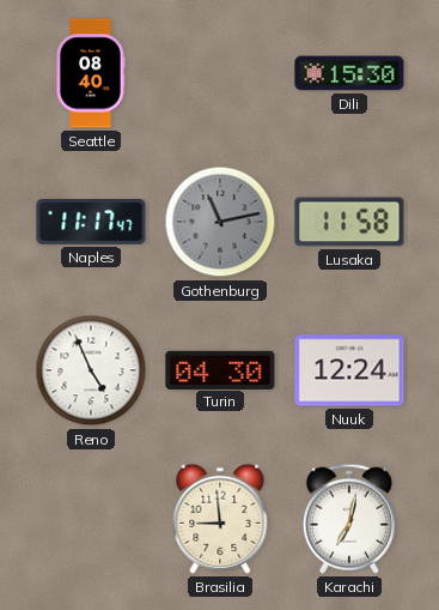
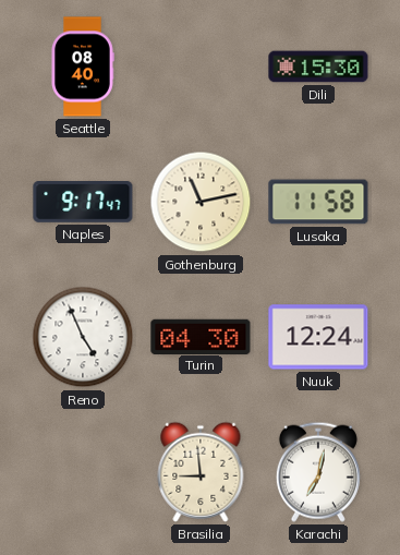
Naples: 11:17 -> 9:17 (83, 203)
Gothenburg dial: grey -> cream (201, 202)
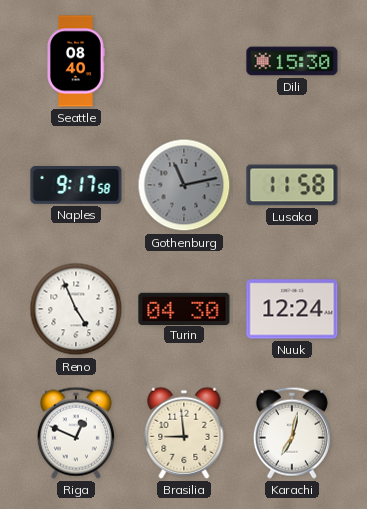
Naples: 9:17:47 -> 9:17:58 (76, 186)
Gothenburg dial: cream -> grey (184, 185)
Riga: none -> 12:49 (76, 433)
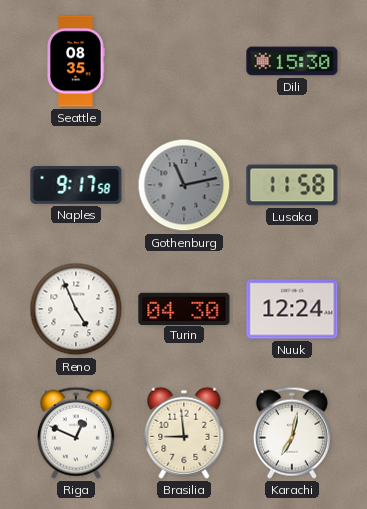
Seattle: 08:40 -> 08:35 (76, 61)
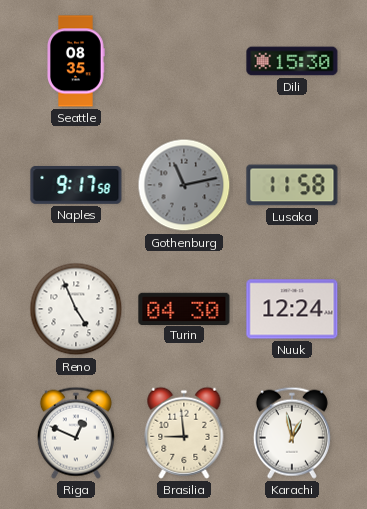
Karachi: 7:02 -> 12:58 (292, 433)
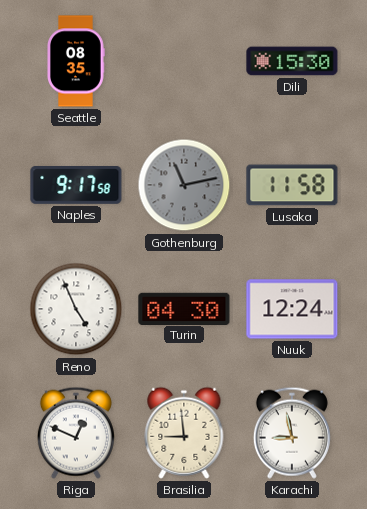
Karachi: 12:58 -> 8:58 (292, 433)
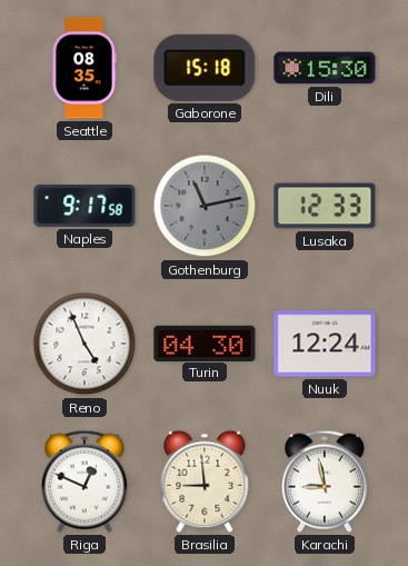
Gaborone: none -> 15:18 (205, 68)
Lusaka: 11:58 -> 12:33 (325, 206)
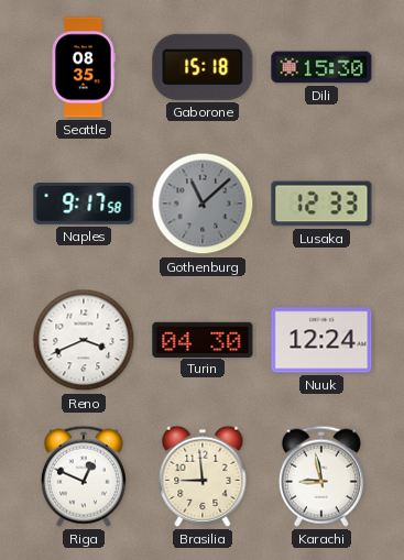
Gothenburg: 11:13 -> 11:08 (203, 204)
Reno: 4:56 -> 3:41 (84, 340)
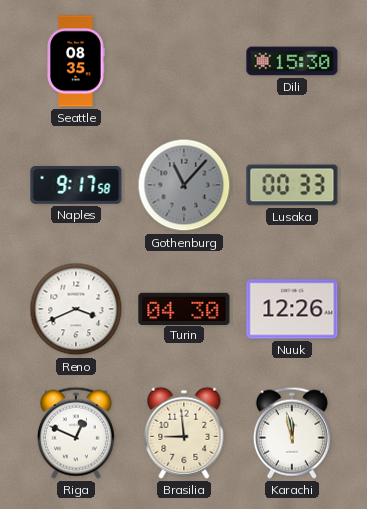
Gaborone: 15:18 -> none (203, 67)
Gothenburg: 11:08 -> 11:07 (184, 185)
Lusaka: 12:33 -> 00:33 (292, 185)
Nuuk: 12:24 -> 12:26 (292, 309)
Karachi: 8:58 -> 11:58 (292, 433)
